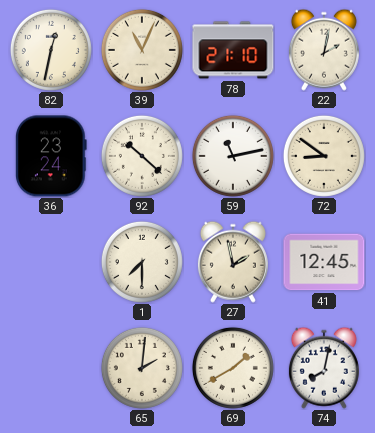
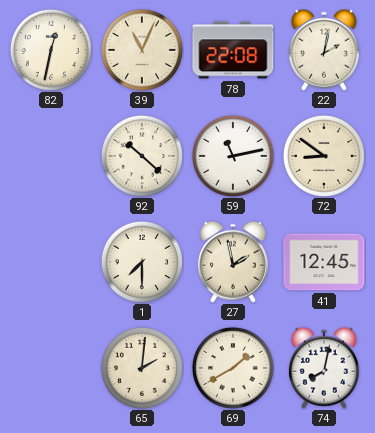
78: 21:10 -> 22:08 (233, 50)
36: 23:24 -> none (51, 156)
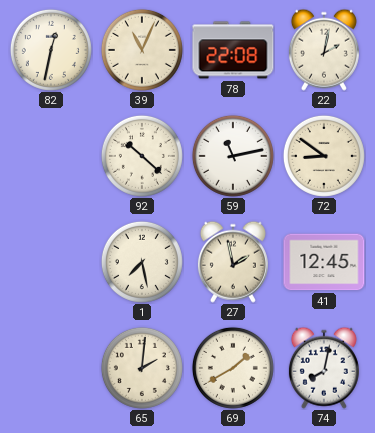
1: 7:30 -> 7:28 (142, 262)
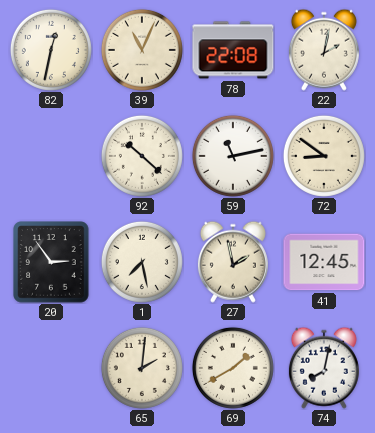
20: none -> 2:54 (51, 262)
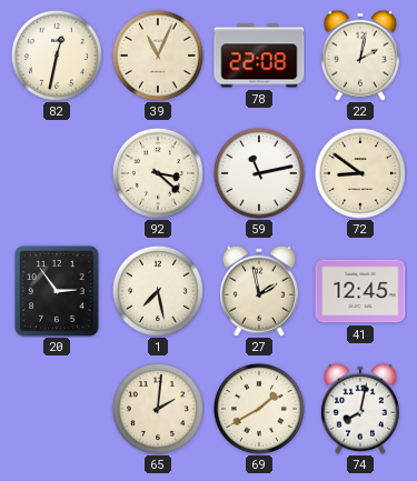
92: 10:22 -> 3:22 (158, 173)
